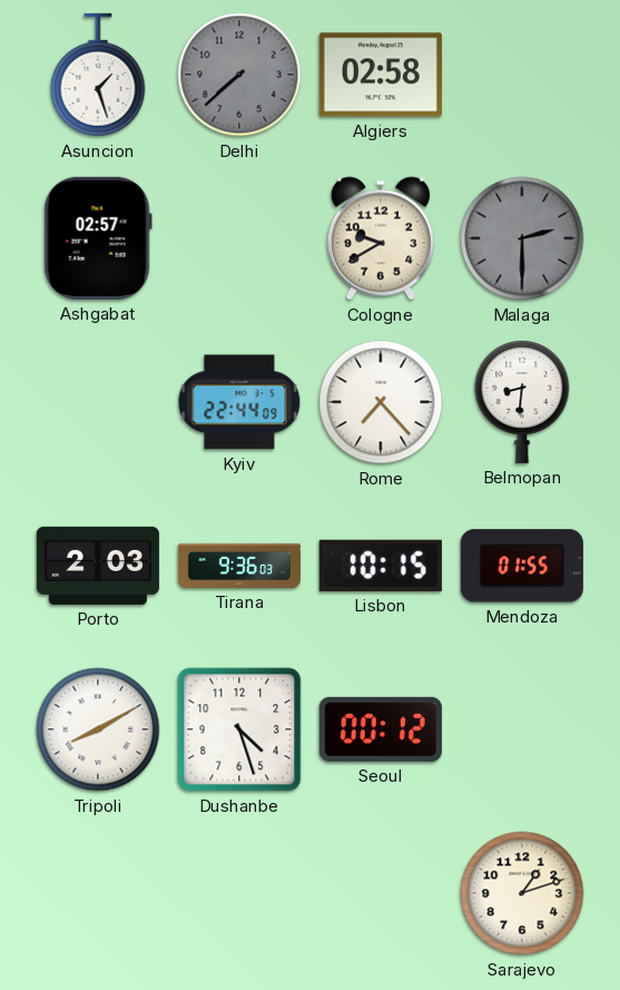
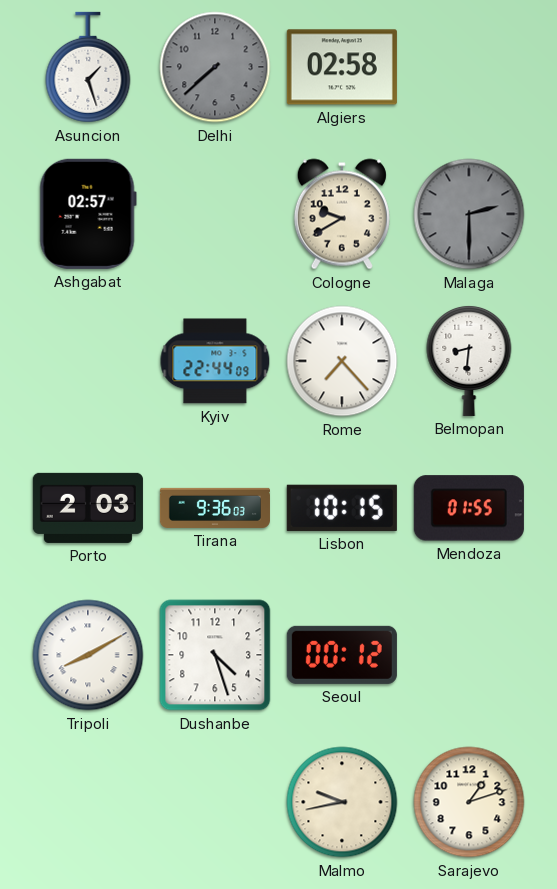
Malmo: none -> 9:43 (342, 802)
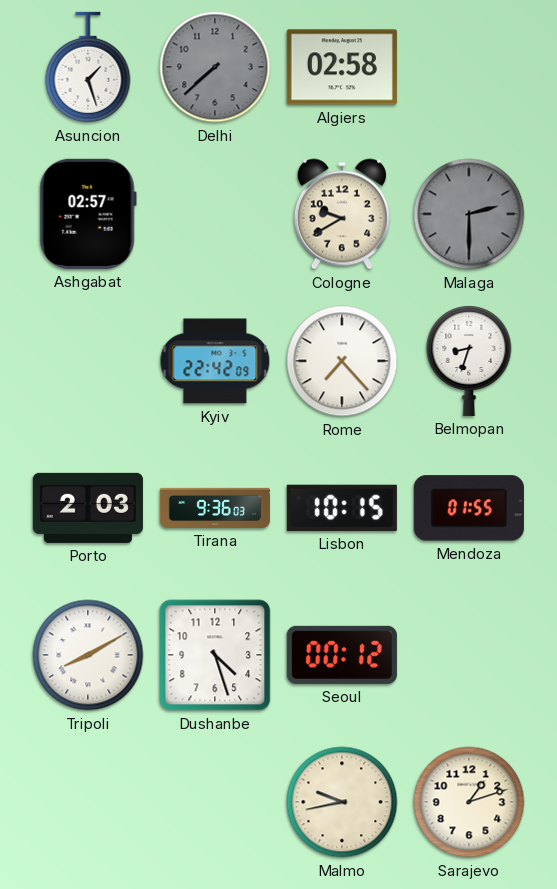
Kyiv: 22:44 -> 22:42 (215, 361)
Belmopan: 8:31 -> 8:33 (469, 360)
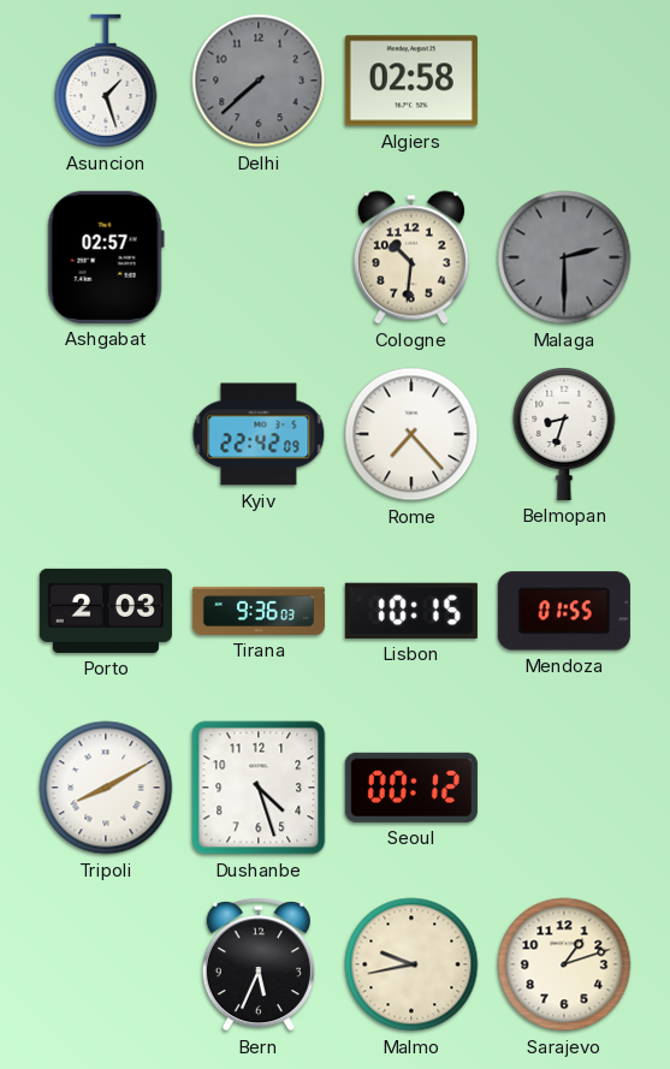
Cologne: 9:40 -> 10:31 (411, 257)
Bern: none -> 5:34 (259, 964)
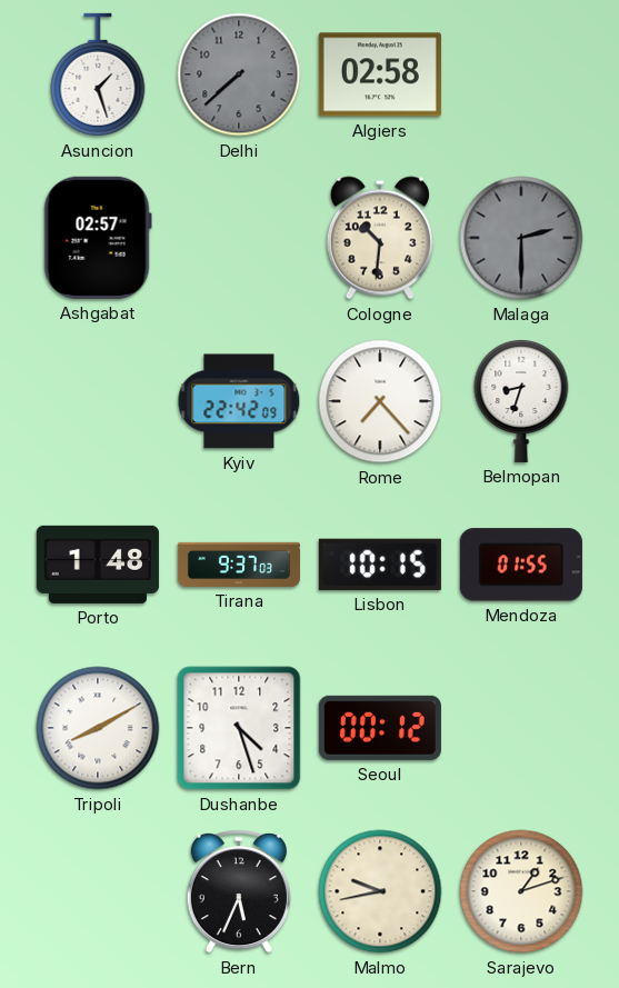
Porto: 2:03 -> 1:48 (98, 565)
Tirana: 9:36 -> 9:37 (239, 565)
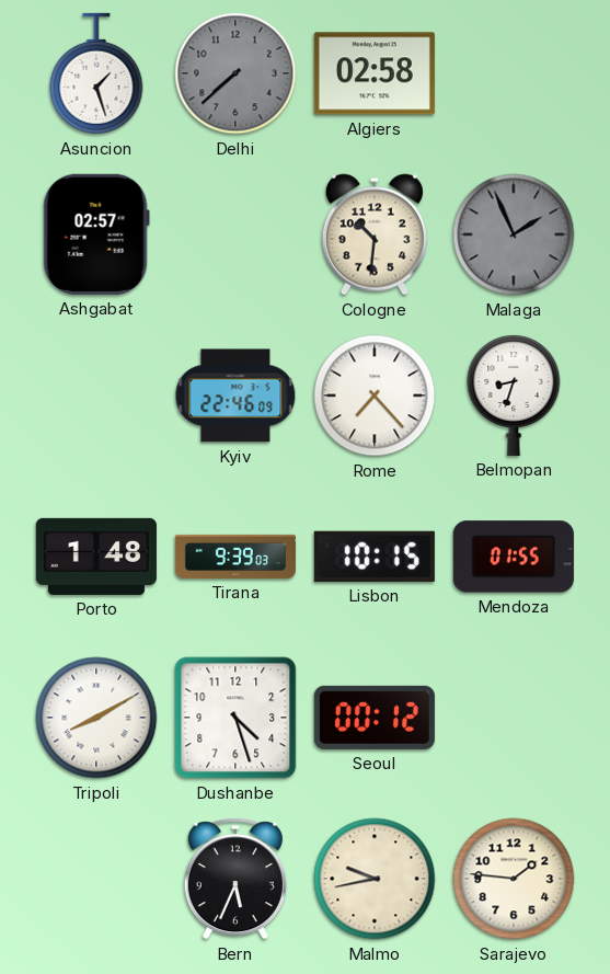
Malaga: 2:30 -> 1:56 (514, 234)
Kyiv: 22:42 -> 22:46 (235, 396)
Tirana: 9:37 -> 9:39 (235, 557)
Sarajevo: 1:12 -> 1:46 (514, 879)
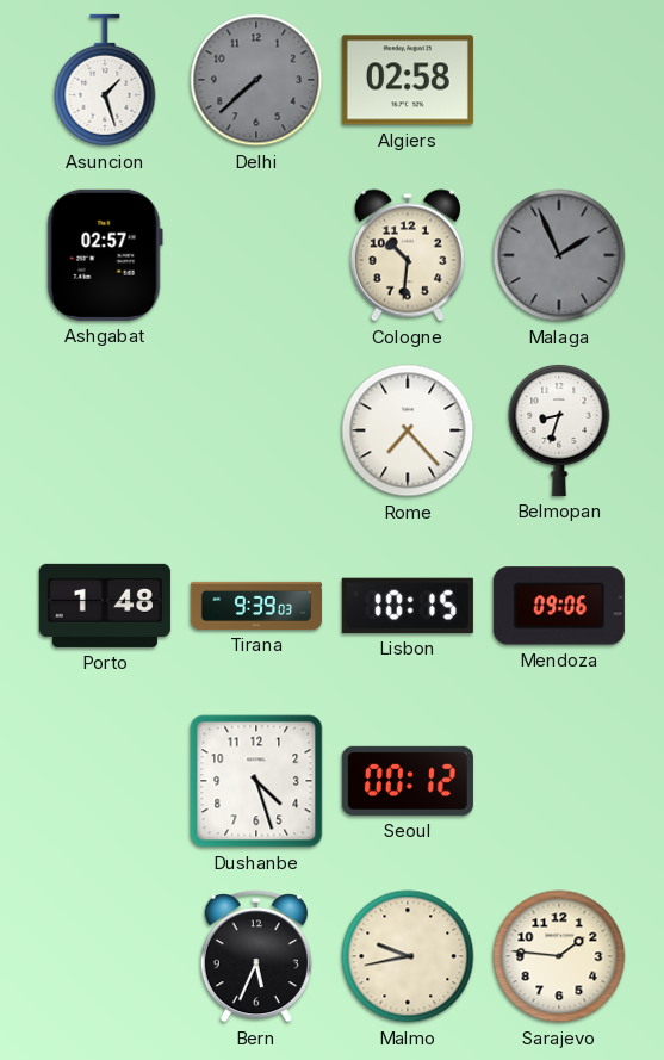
Kyiv: 22:46 -> none (235, 396)
Mendoza: 01:55 -> 09:06 (559, 606)
Tripoli: 8:10 -> none (96, 718)
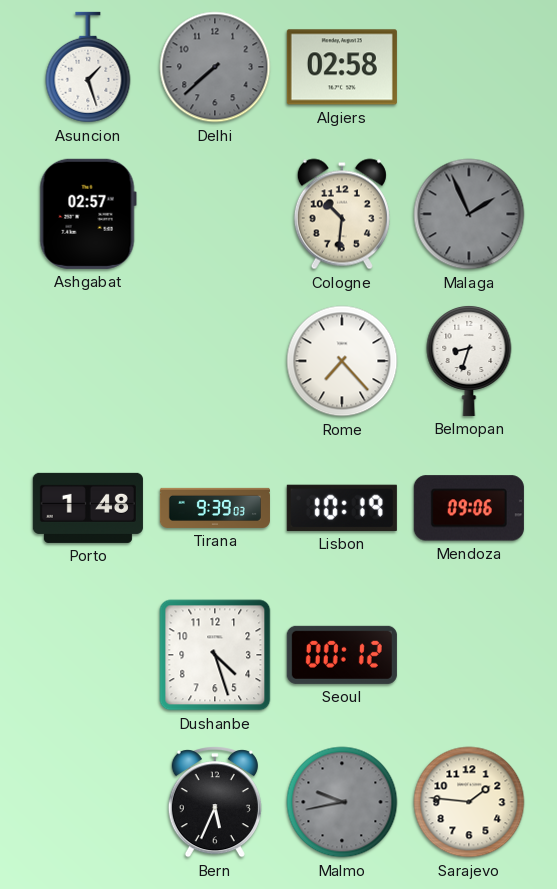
Lisbon: 10:15 -> 10:19 (342, 508)
Malmo dial: cream -> grey (342, 802)
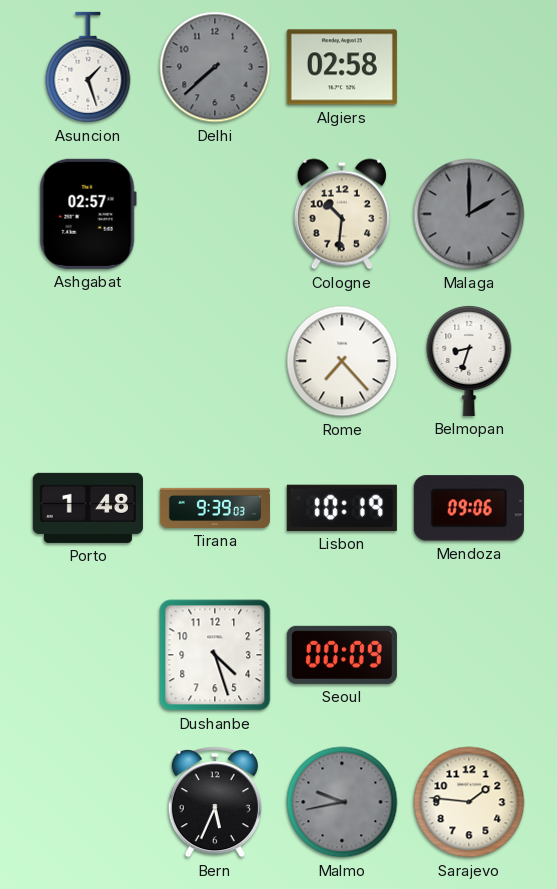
Malaga: 1:56 -> 2:00 (469, 214)
Seoul: 00:12 -> 00:09 (342, 655)
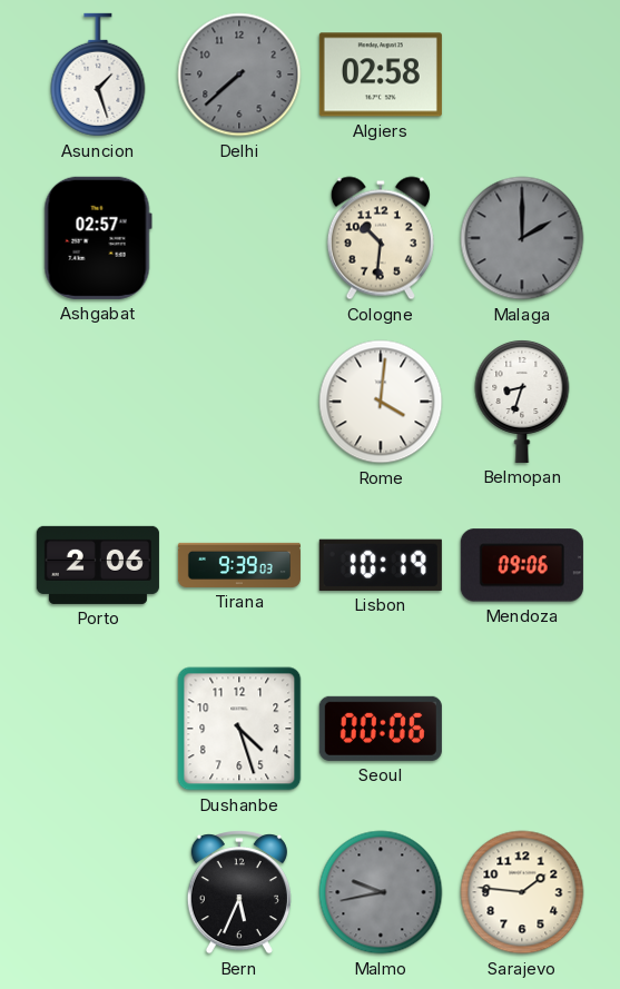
Rome: 7:23 -> 4:01 (381, 402)
Porto: 1:48 -> 2:06 (98, 565)
Seoul: 00:09 -> 00:06 (381, 729)
